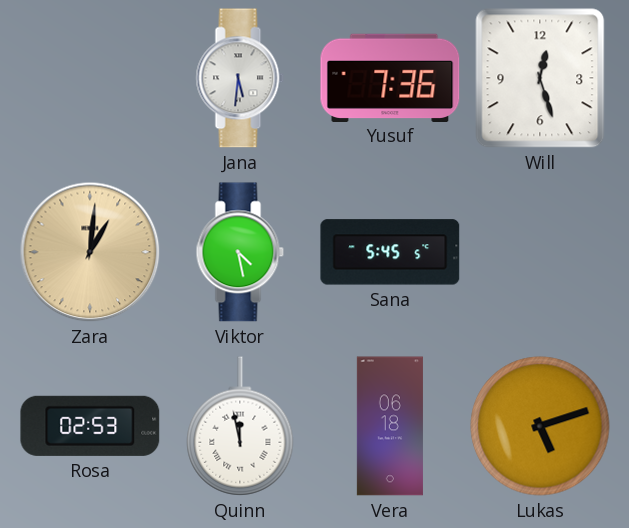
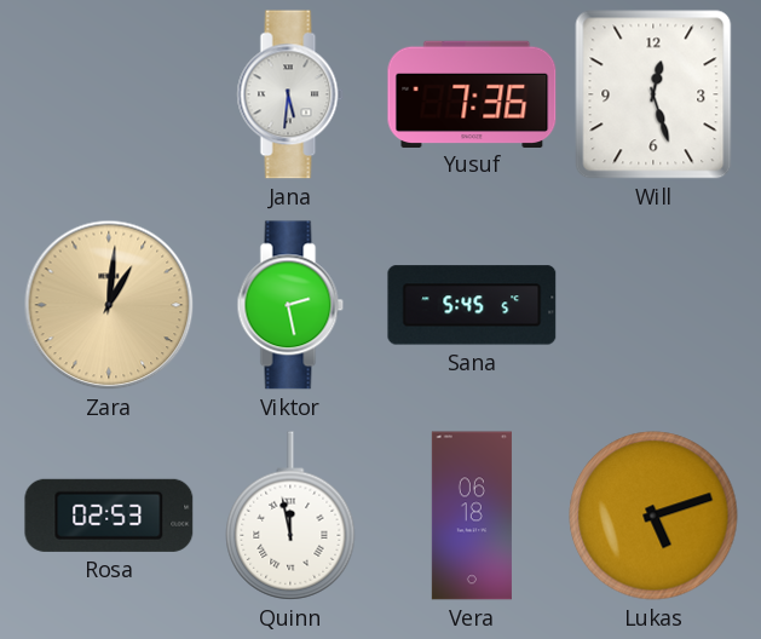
Viktor: 4:28 -> 2:28 (290, 305)
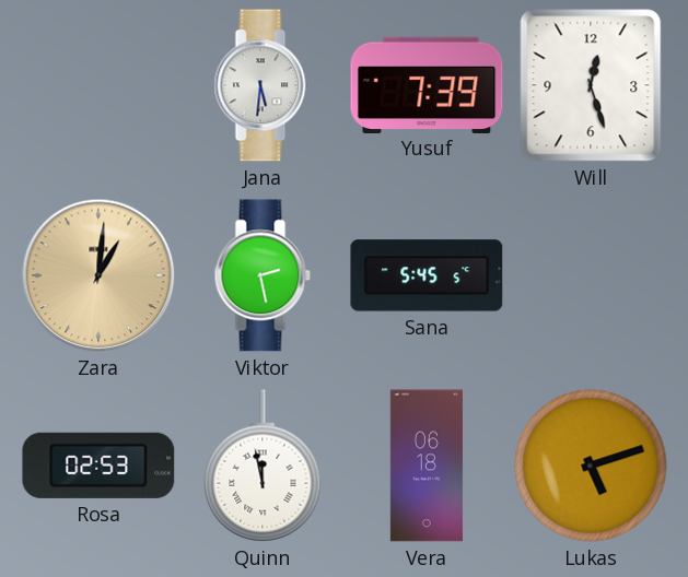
Yusuf: 7:36 -> 7:39 (427, 84)
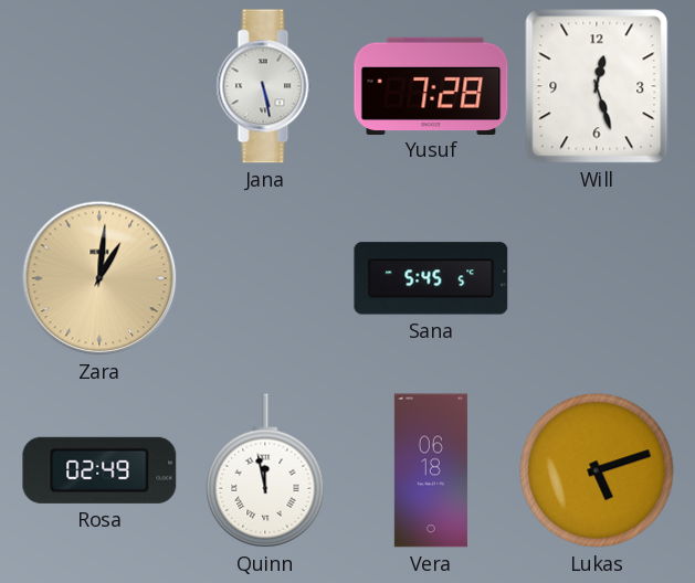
Jana: 5:31 -> 5:28 (265, 86)
Yusuf: 7:39 -> 7:28 (431, 85)
Viktor: 2:28 -> none (263, 275)
Rosa: 02:53 -> 02:49 (99, 470)
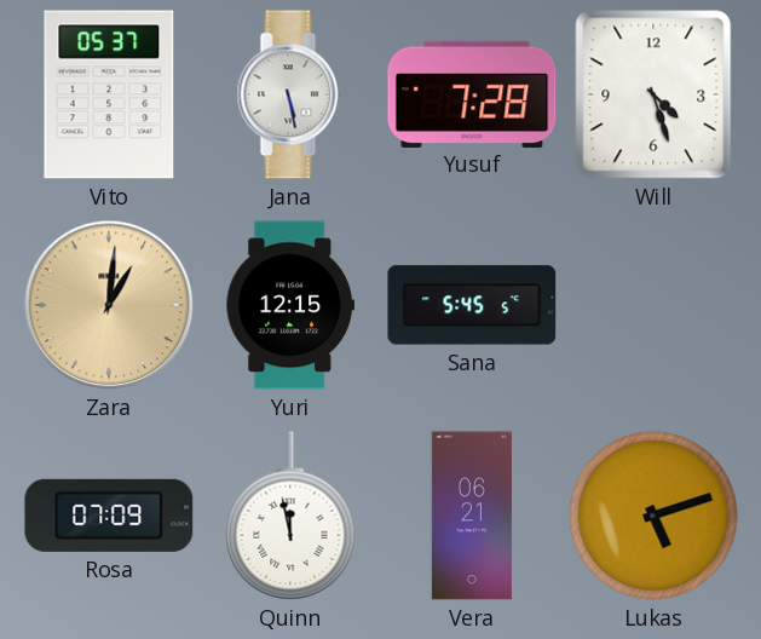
Vito: none -> 05:37 (109, 94)
Will: 12:27 -> 4:27 (653, 94)
Yuri: none -> 12:15 (290, 305)
Rosa: 02:49 -> 07:09 (109, 516)
Vera: 06:18 -> 06:21 (472, 516)
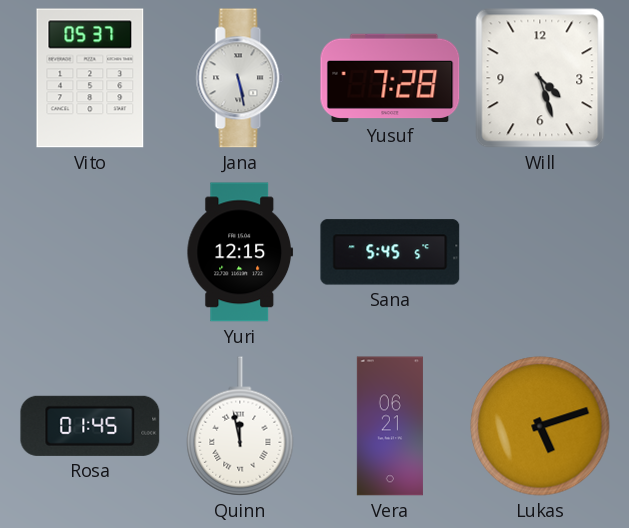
Zara: 1:01 -> none (109, 305)
Rosa: 07:09 -> 01:45 (90, 426)
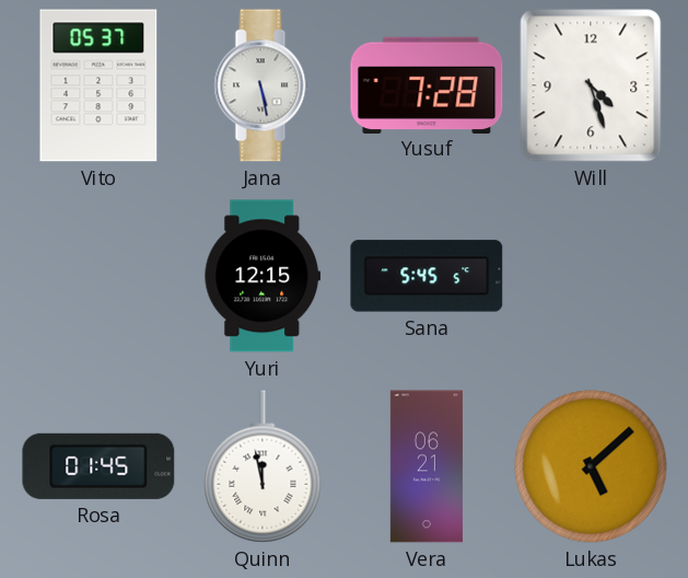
Lukas: 5:12 -> 5:08 (591, 466)
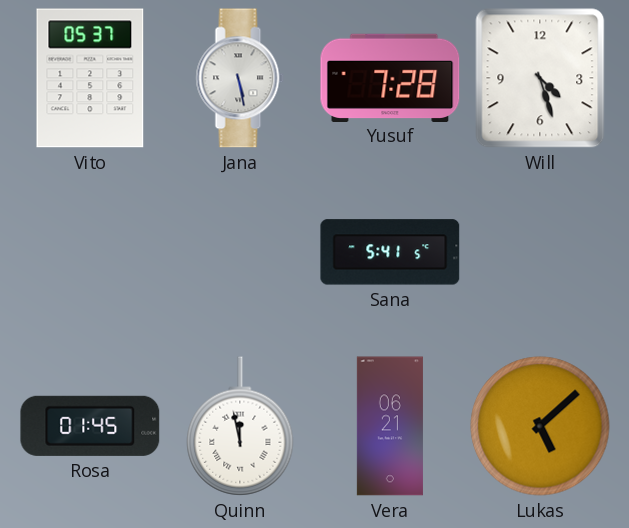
Yuri: 12:15 -> none (263, 276)
Sana: 5:45 -> 5:41 (390, 252)
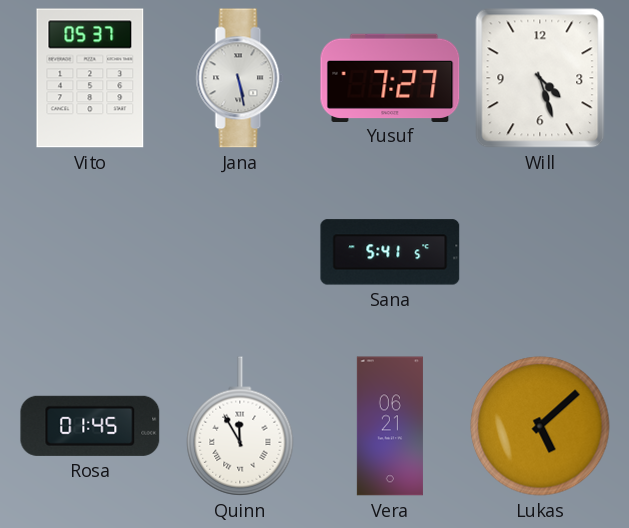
Yusuf: 7:28 -> 7:27 (390, 77)
Quinn: 11:58 -> 11:55 (240, 426)
